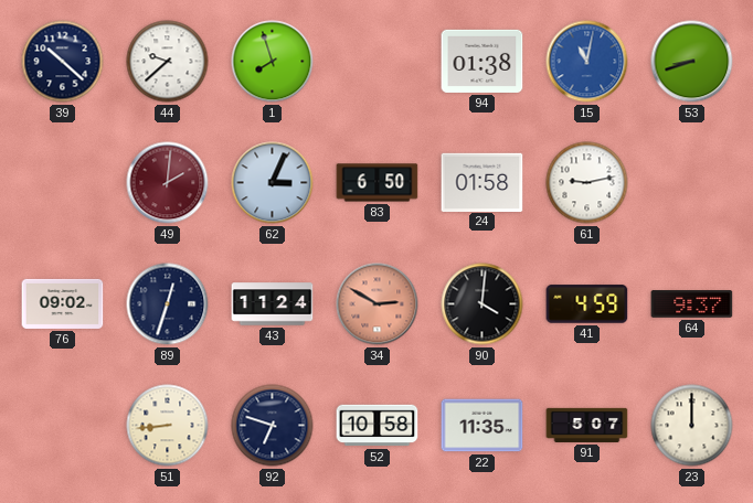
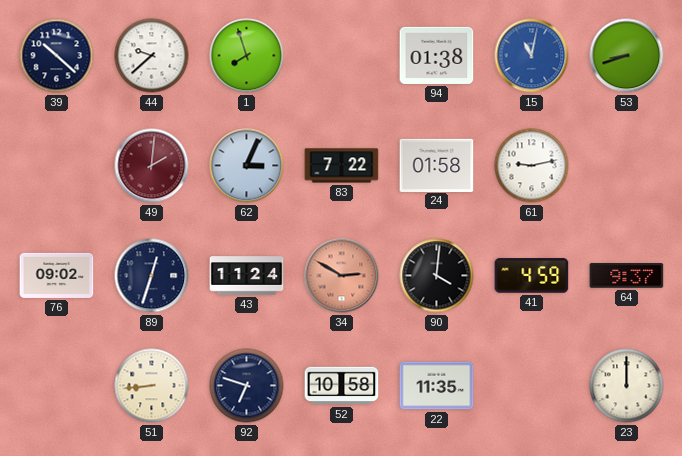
83: 6:50 -> 7:22 (342, 166)
91: 5:07 -> none (587, 425)
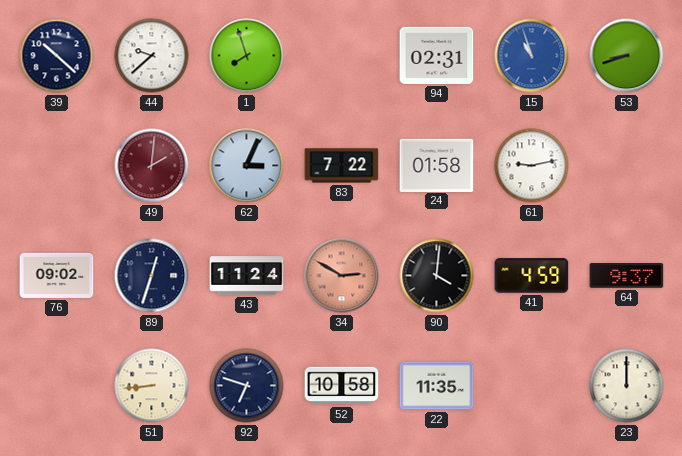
94: 01:38 -> 02:31 (437, 55)
15: 11:02 -> 10:57 (532, 56)
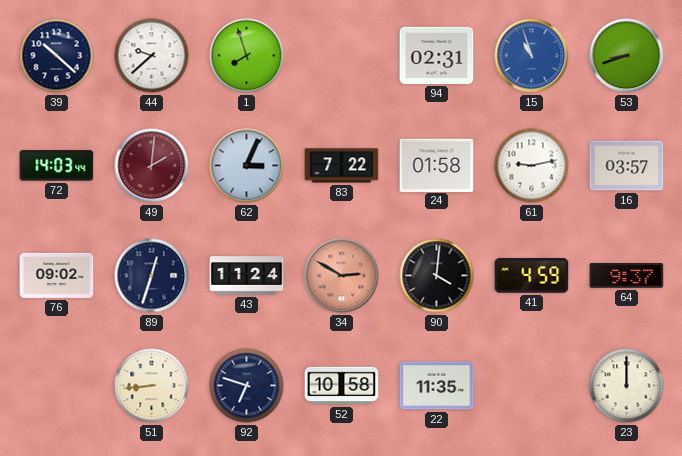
72: none -> 14:03 (57, 166)
16: none -> 03:57 (627, 166)
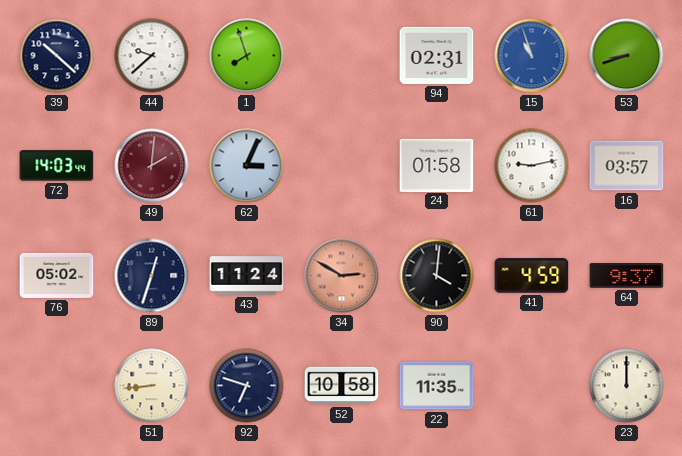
83: 7:22 -> none (342, 166)
76: 09:02 -> 05:02 (57, 275)
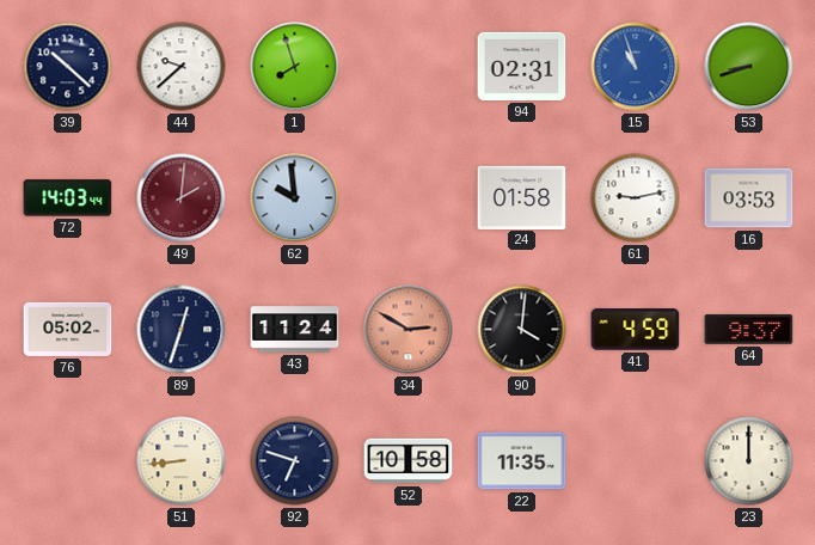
62: 3:04 -> 9:59 (295, 198)
16: 03:57 -> 03:53 (749, 198)
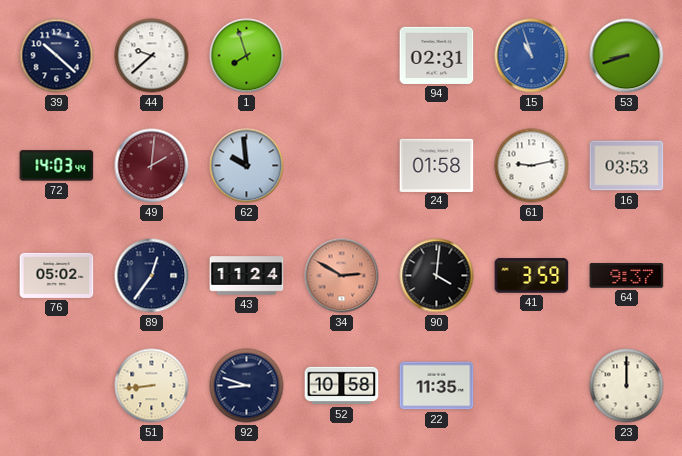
89: 12:33 -> 12:36 (152, 276)
41: 4:59 -> 3:59 (532, 276)
92: 6:48 -> 8:48 (247, 386)
